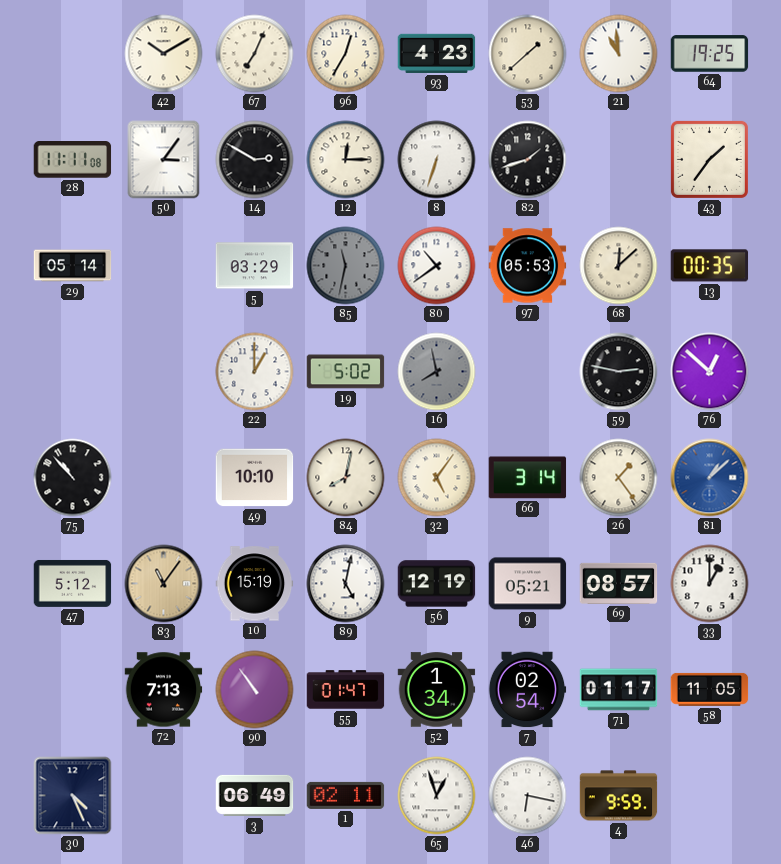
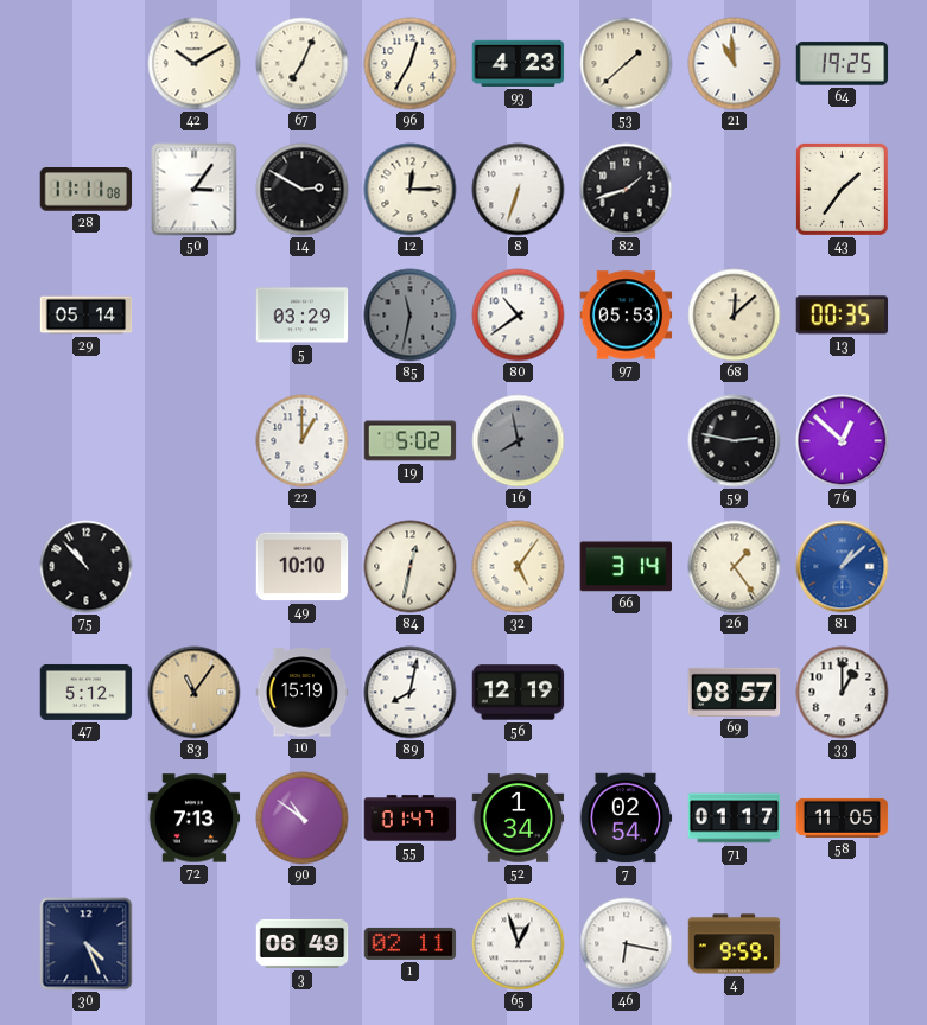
84: 8:02 -> 12:32 (411, 567)
89: 5:02 -> 8:02 (411, 693)
9: 05:21 -> none (528, 584)
90: 10:54 -> 10:51 (303, 819)
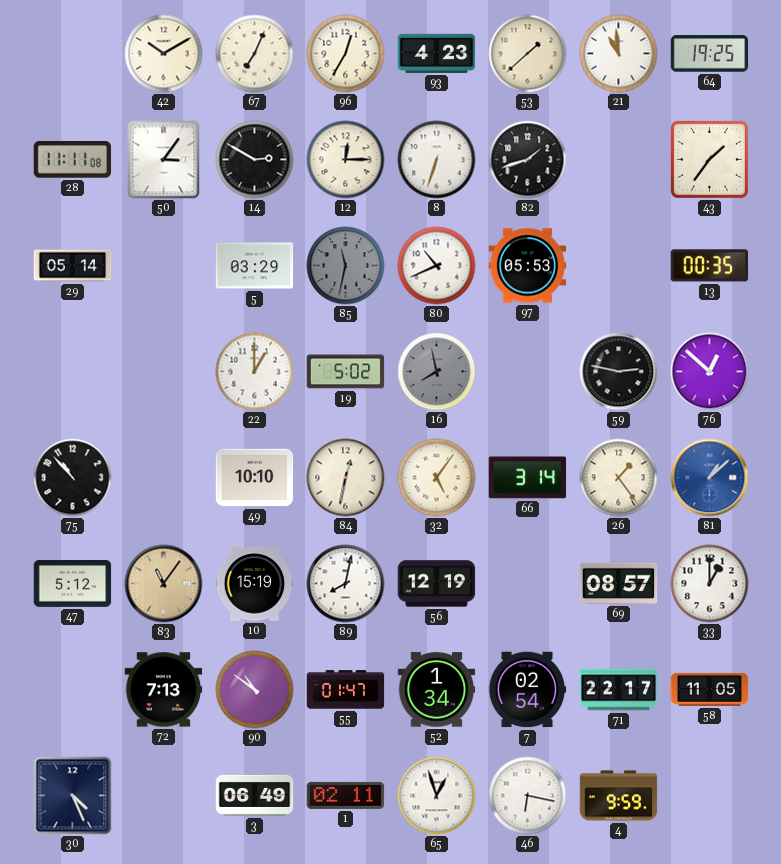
80: 10:39 -> 10:41 (437, 266)
68: 12:08 -> none (735, 316)
71: 01:17 -> 22:17 (619, 690)
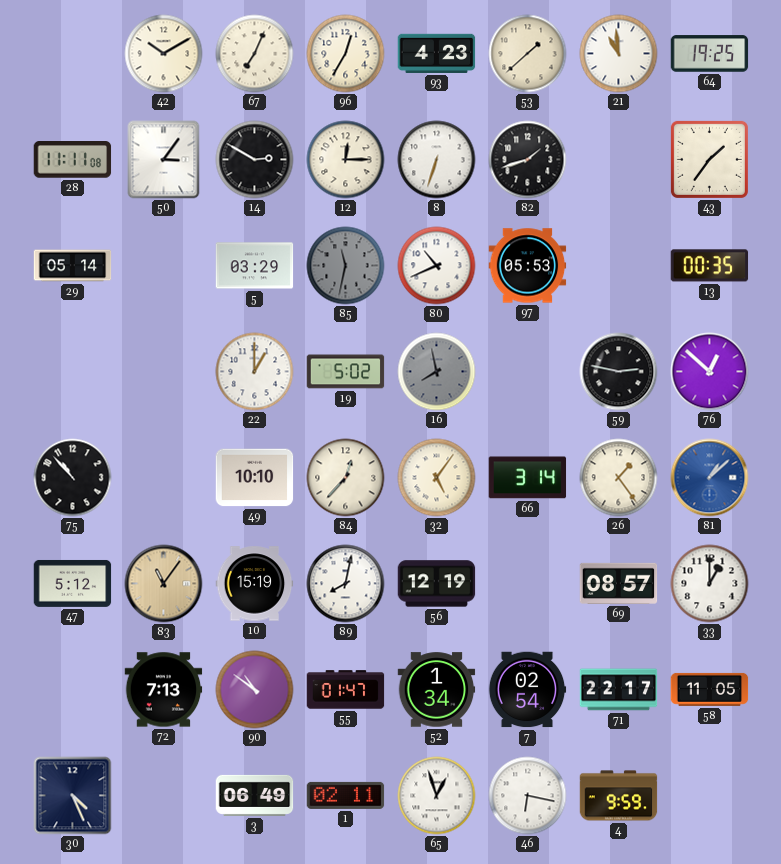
84: 12:32 -> 12:37 (346, 478)
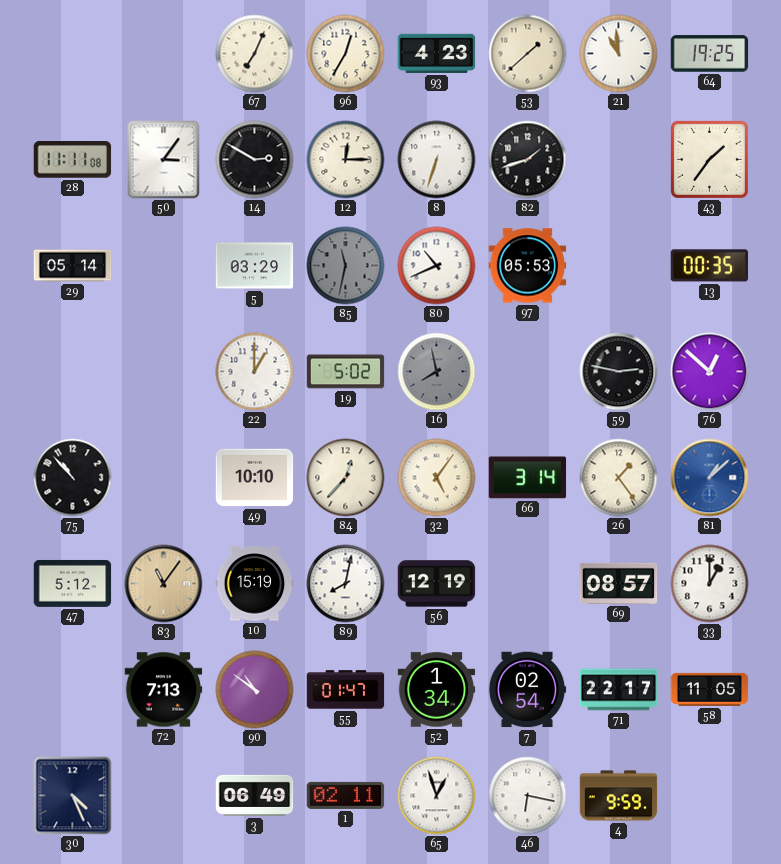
42: 10:10 -> none (164, 54)
